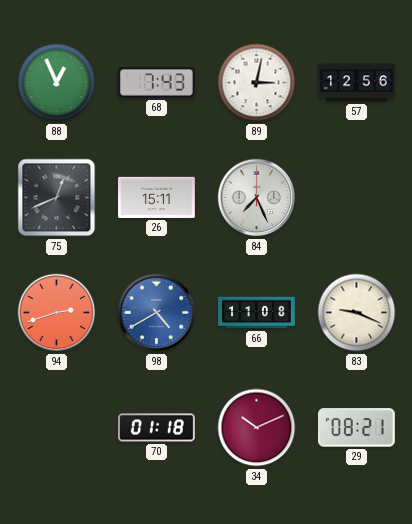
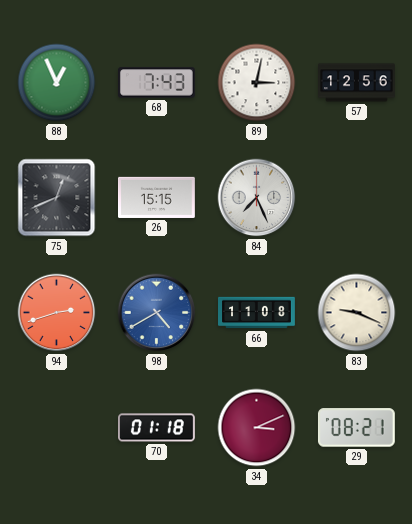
26: 15:11 -> 15:15 (157, 197)
34: 10:11 -> 3:11 (257, 428)
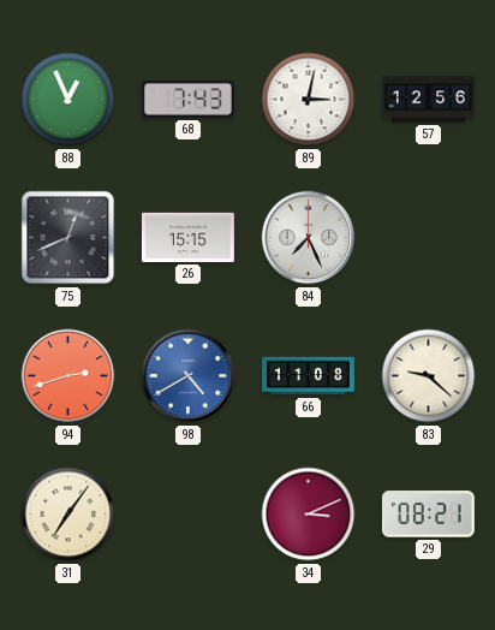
83: 9:19 -> 9:22 (429, 376)
31: none -> 7:06 (68, 515)
70: 01:18 -> none (157, 428)
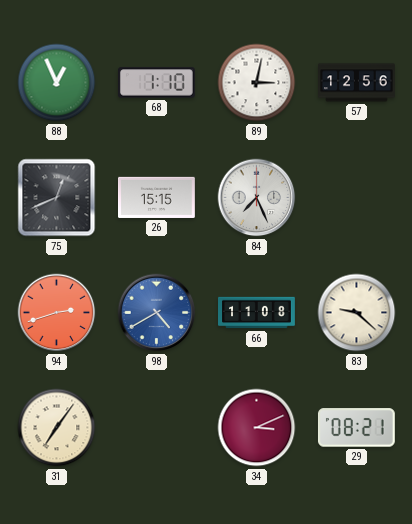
68: 7:43 -> 1:10 (156, 83)
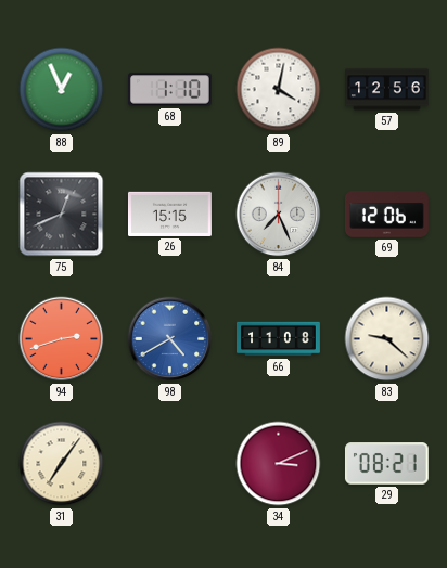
89: 3:02 -> 4:02 (279, 90)
69: none -> 12:06 (387, 215)
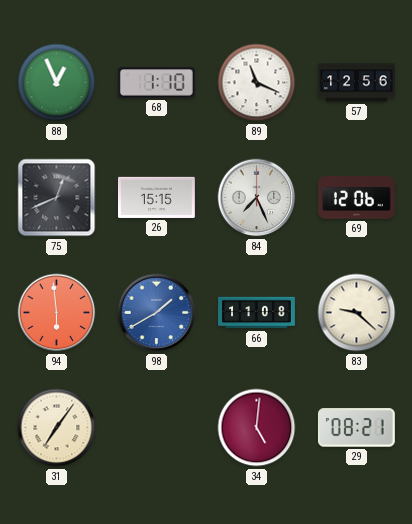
89: 4:02 -> 11:19 (257, 83)
94: 2:42 -> 5:59 (57, 313)
98: 4:40 -> 1:40 (157, 313)
34: 3:11 -> 5:01 (257, 428)
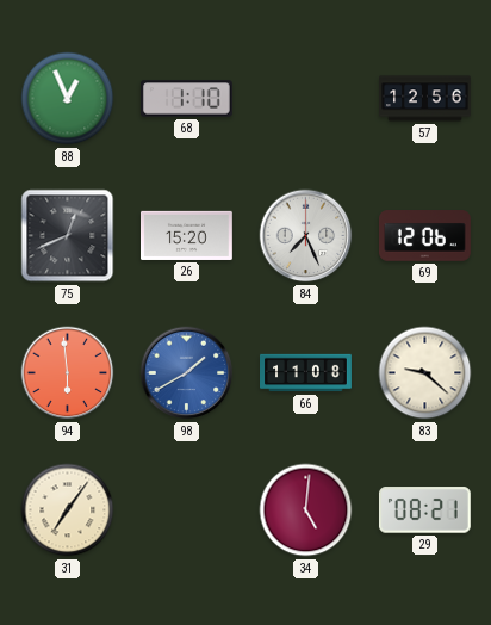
89: 11:19 -> none (257, 83)
26: 15:15 -> 15:20 (187, 235)
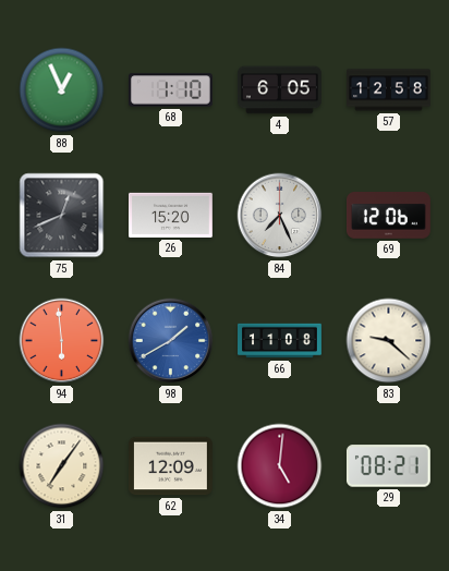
4: none -> 6:05 (279, 90)
57: 12:56 -> 12:58 (389, 90)
62: none -> 12:09 (170, 466)
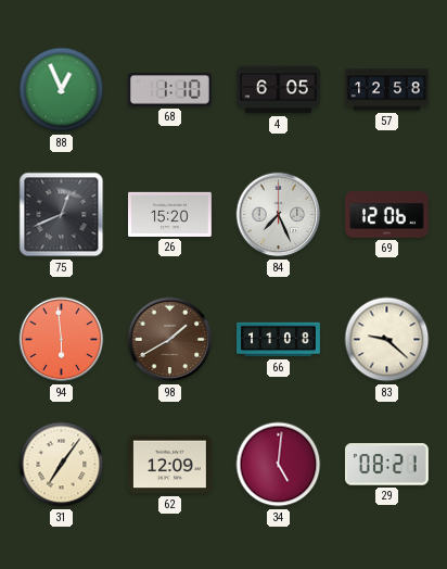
98 dial: blue -> brown (170, 340)
